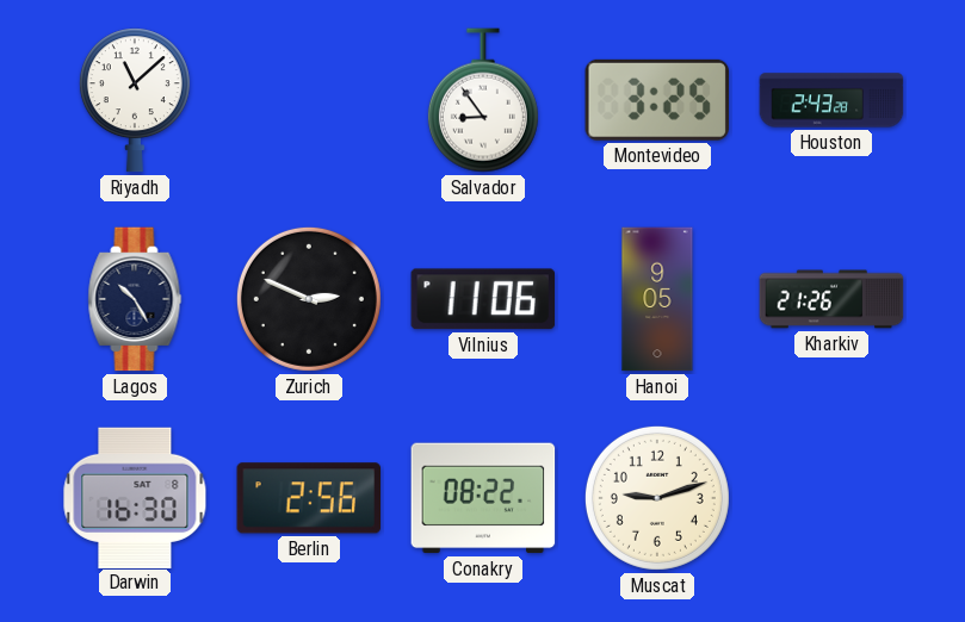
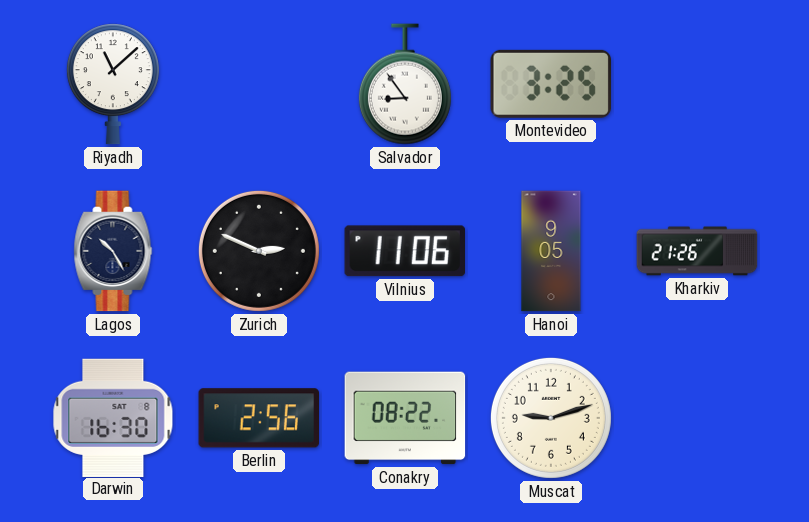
Houston: 2:43 -> none (831, 100)
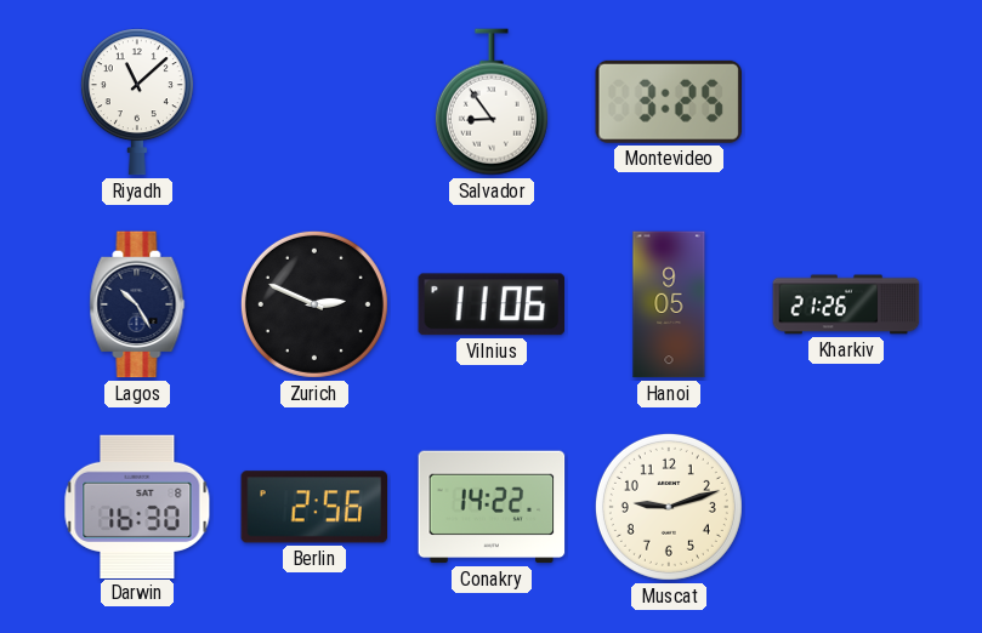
Conakry: 08:22 -> 14:22 (492, 507)
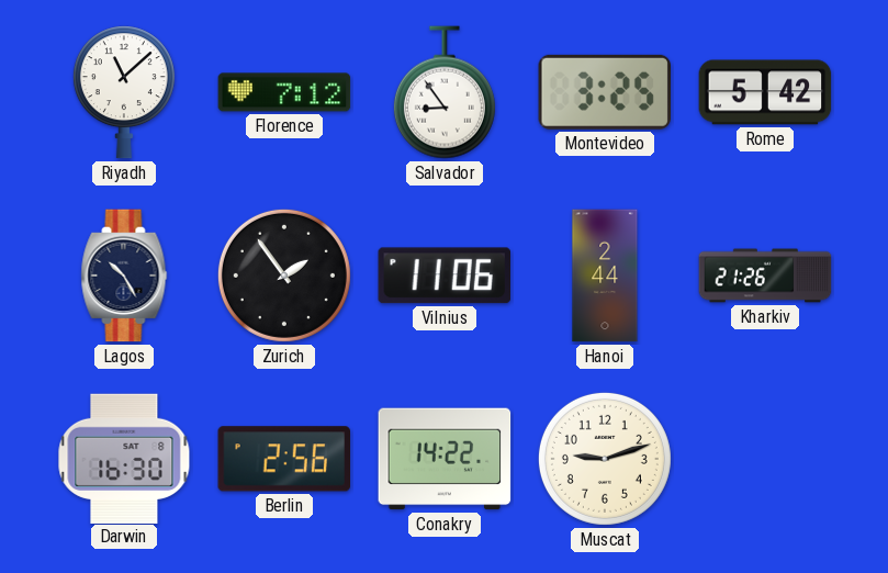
Florence: none -> 7:12 (284, 92)
Rome: none -> 5:42 (765, 92)
Zurich: 2:49 -> 1:54 (284, 276)
Hanoi: 9:05 -> 2:44 (605, 276)
